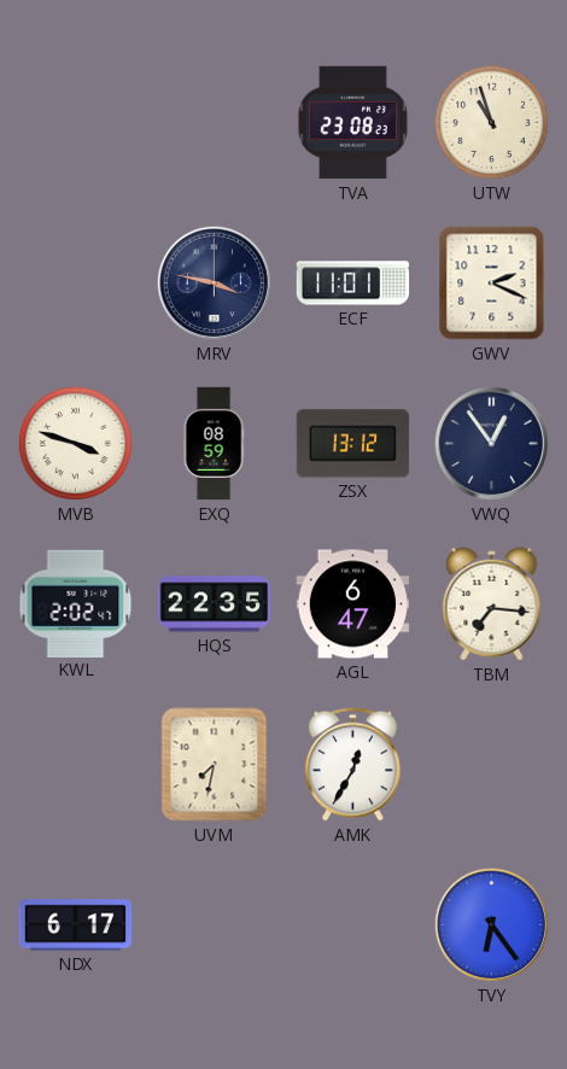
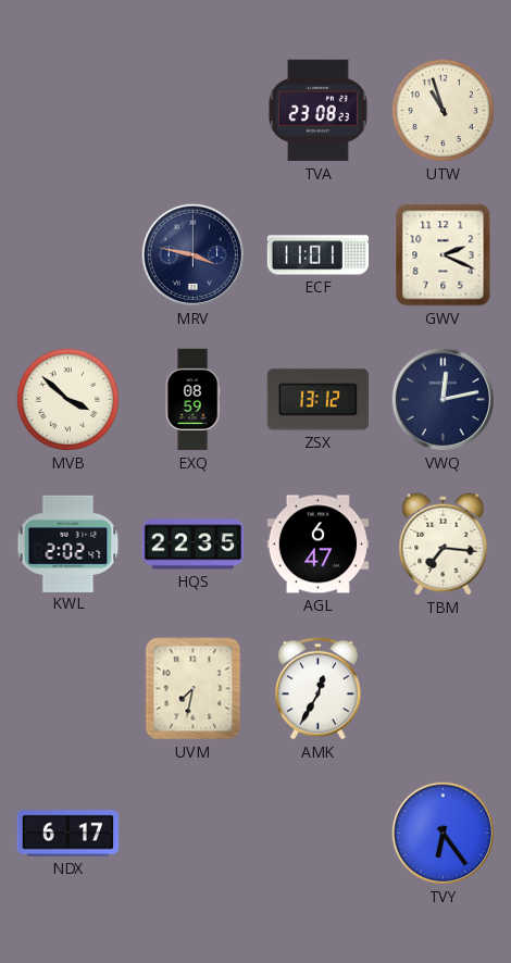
MVB: 3:48 -> 3:52 (67, 399)
VWQ: 12:54 -> 12:13 (443, 399)
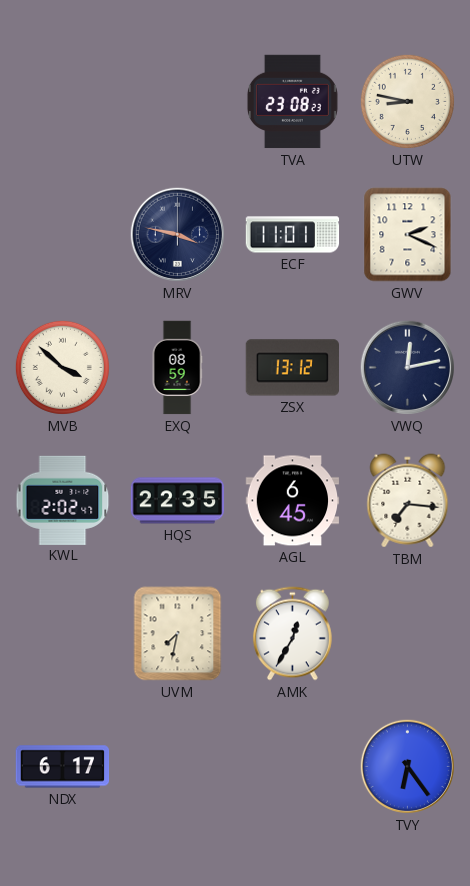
UTW: 10:57 -> 8:47 (407, 101)
AGL: 6:47 -> 6:45 (293, 501)
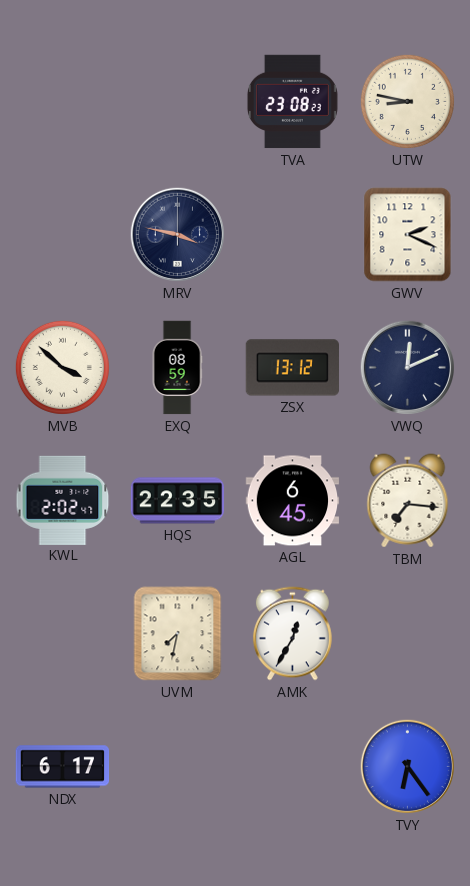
ECF: 11:01 -> none (293, 235)
VWQ: 12:13 -> 12:11 (407, 367)
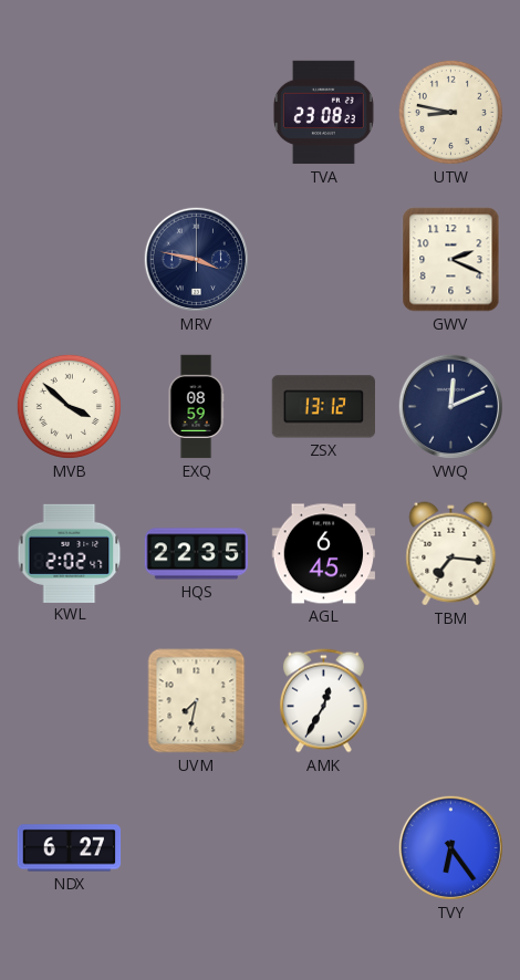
NDX: 6:17 -> 6:27 (70, 848)
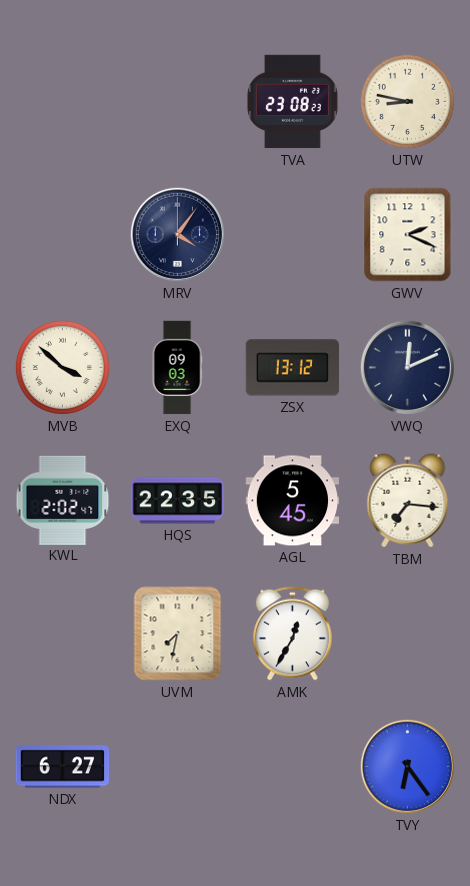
MRV: 3:47 -> 4:06 (177, 234)
EXQ: 08:59 -> 09:03 (177, 368)
AGL: 6:45 -> 5:45 (293, 501)
